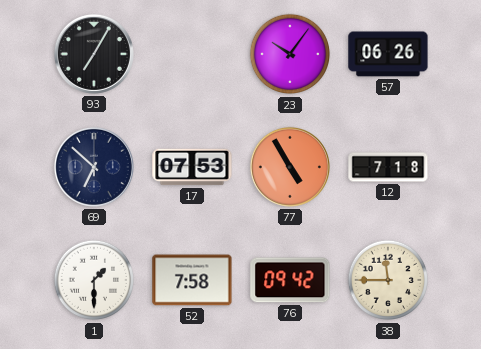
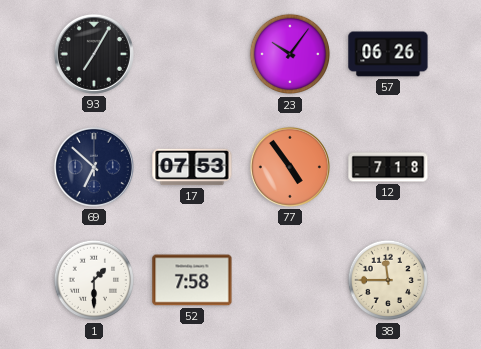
77: 4:55 -> 4:54 (290, 167)
76: 09:42 -> none (290, 280)
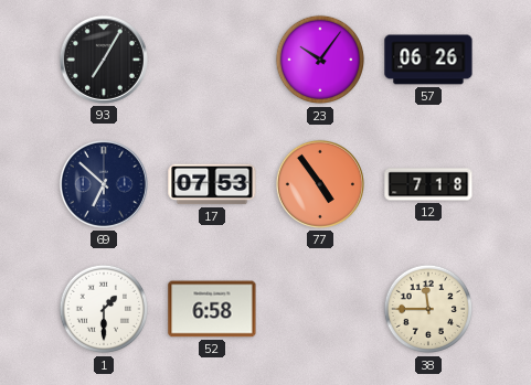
52: 7:58 -> 6:58 (212, 309)
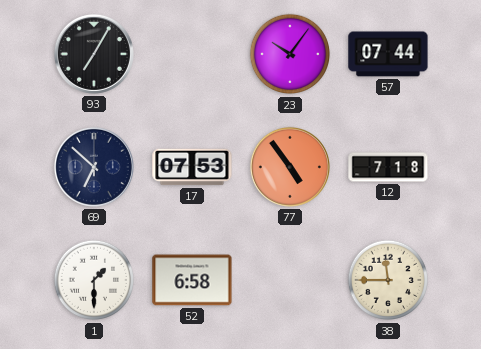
57: 06:26 -> 07:44 (388, 54)
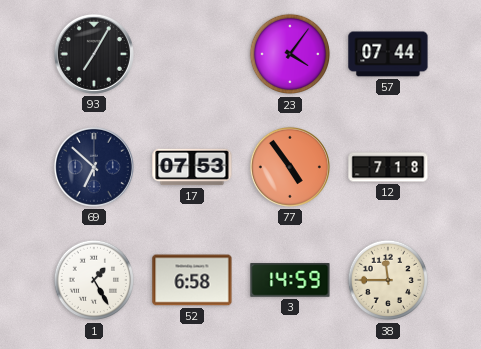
23: 10:06 -> 4:06 (290, 54)
1: 1:30 -> 1:25 (94, 280)
3: none -> 14:59 (290, 280)
